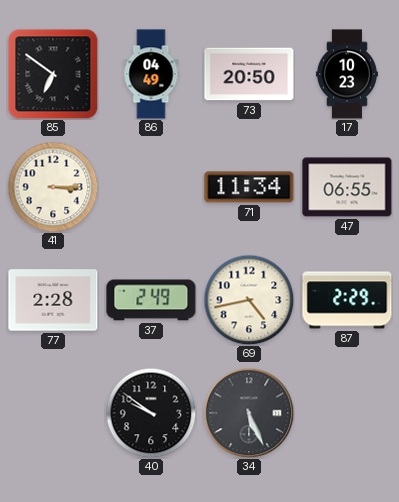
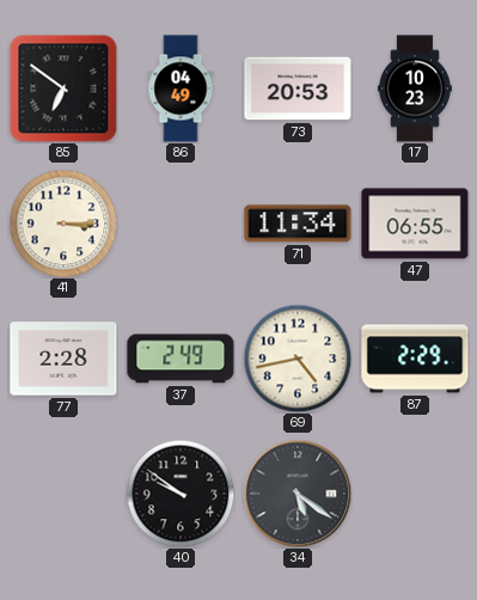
73: 20:50 -> 20:53 (298, 88)
34: 5:26 -> 5:21 (298, 494)
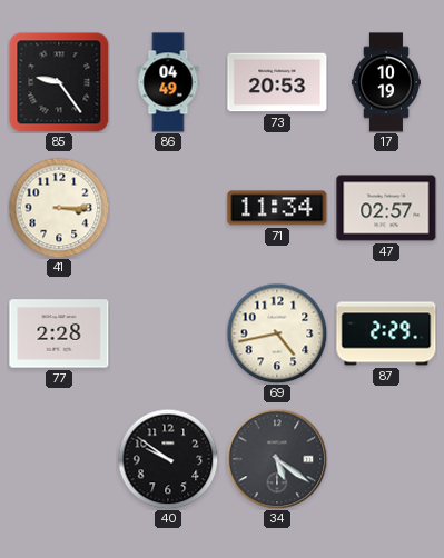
85: 6:51 -> 9:24 (59, 82)
17: 10:23 -> 10:19 (386, 82)
47: 06:55 -> 02:57 (386, 208)
37: 2:49 -> none (181, 359)
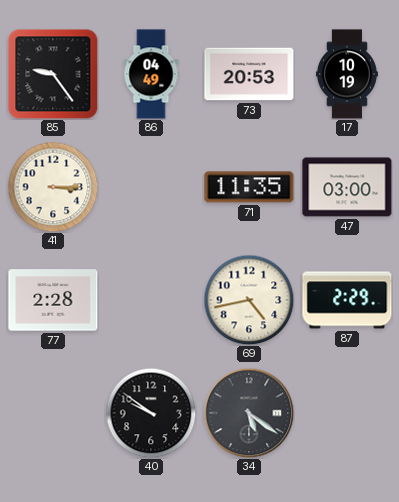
71: 11:34 -> 11:35 (249, 187)
47: 02:57 -> 03:00 (347, 187)
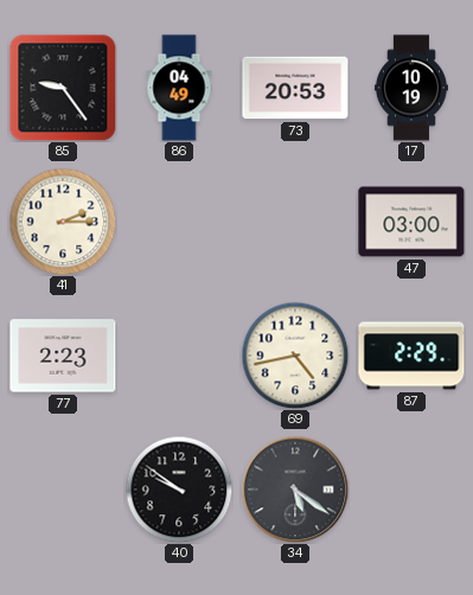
41: 3:15 -> 2:15 (63, 222)
71: 11:35 -> none (249, 187)
77: 2:28 -> 2:23 (63, 356)
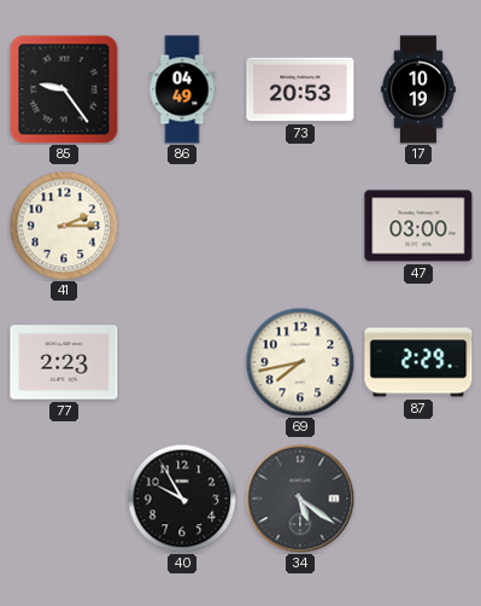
69: 4:43 -> 7:43 (300, 362)
40: 9:51 -> 9:55 (182, 499)
